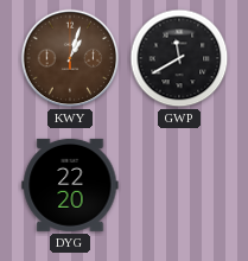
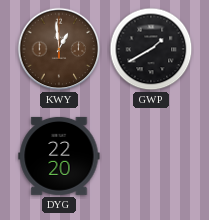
KWY: 1:03 -> 12:59 (59, 49)
GWP: 11:40 -> 1:40 (151, 49)
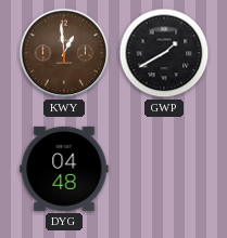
DYG: 22:20 -> 04:48 (64, 169)
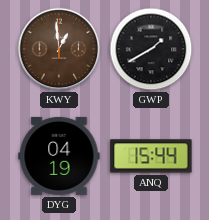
DYG: 04:48 -> 04:19 (59, 156)
ANQ: none -> 15:44 (151, 156)
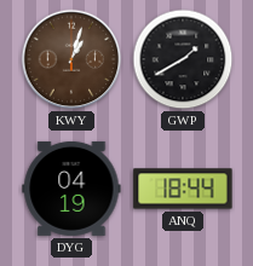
KWY: 12:59 -> 1:03 (71, 59)
ANQ: 15:44 -> 18:44 (183, 189)
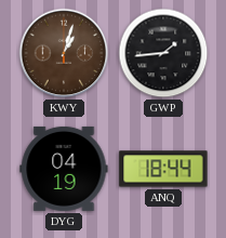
GWP: 1:40 -> 1:44 (163, 53)
